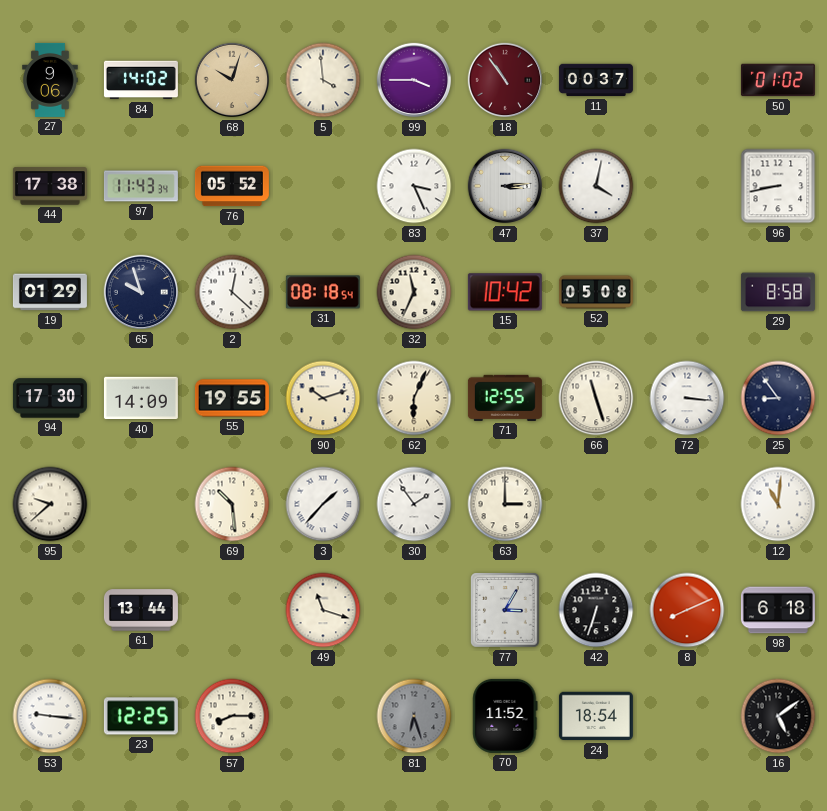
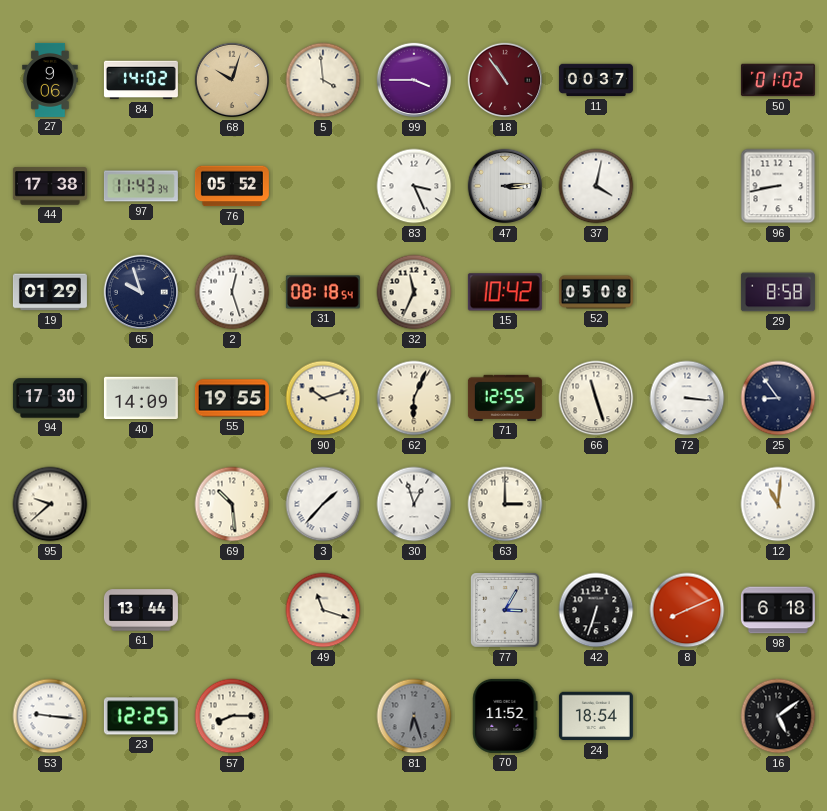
2: 12:22 -> 12:27 (232, 292)
30: 1:54 -> 12:57 (414, 504)
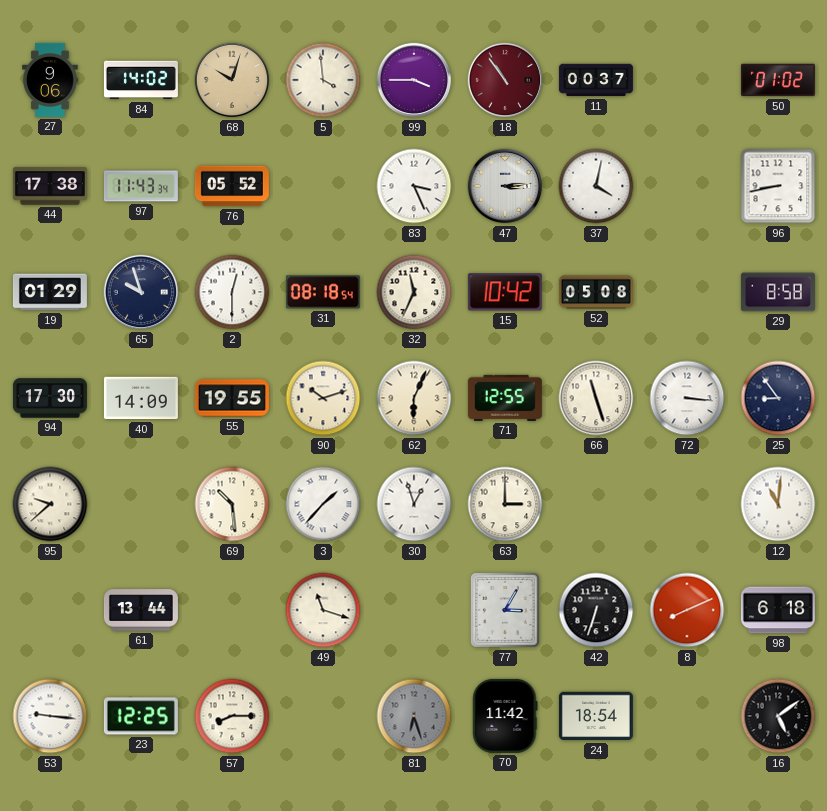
2: 12:27 -> 12:30 (232, 292)
70: 11:52 -> 11:42 (505, 716)
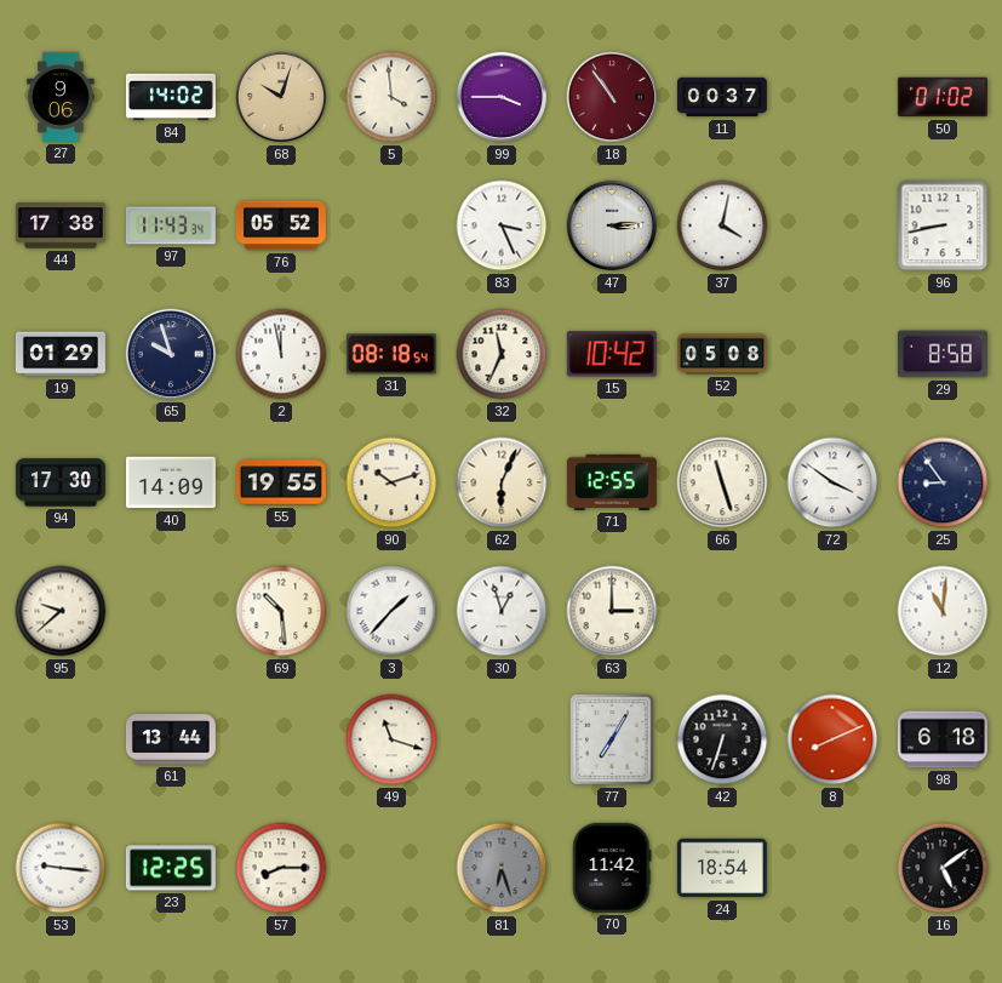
2: 12:30 -> 11:58 (281, 354)
72: 3:16 -> 3:51 (832, 482)
77: 3:05 -> 7:05 (613, 739)
